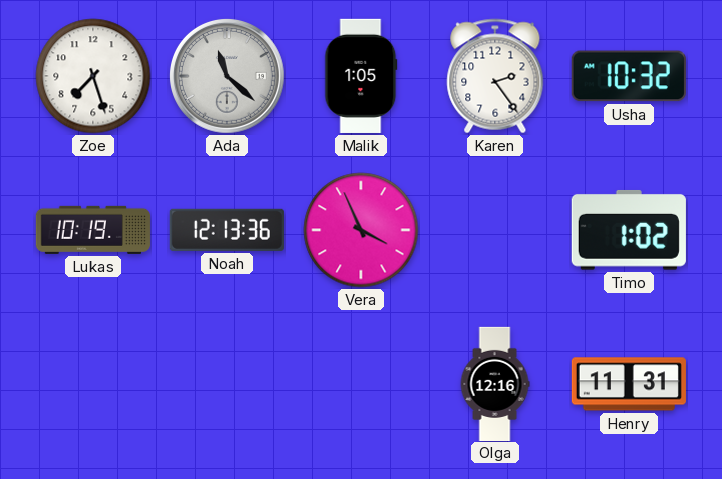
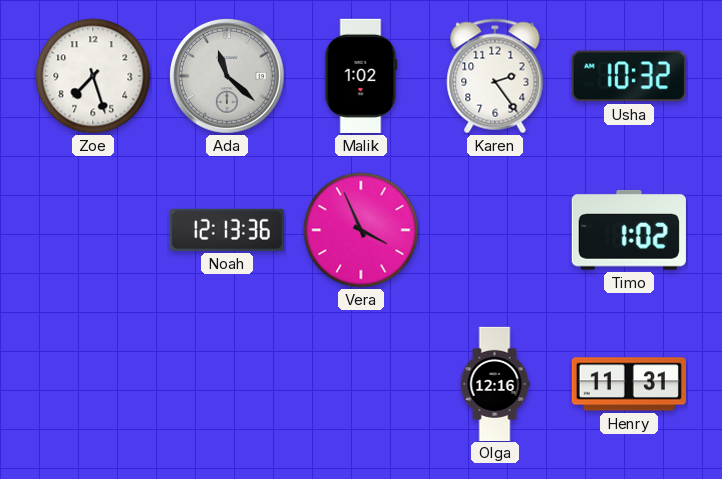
Malik: 1:05 -> 1:02 (361, 76)
Lukas: 10:19 -> none (93, 230)
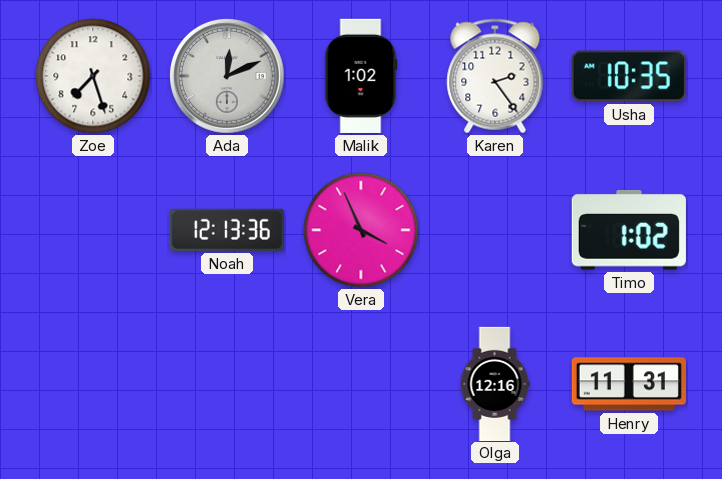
Ada: 11:22 -> 12:11 (227, 76)
Usha: 10:32 -> 10:35 (629, 76)
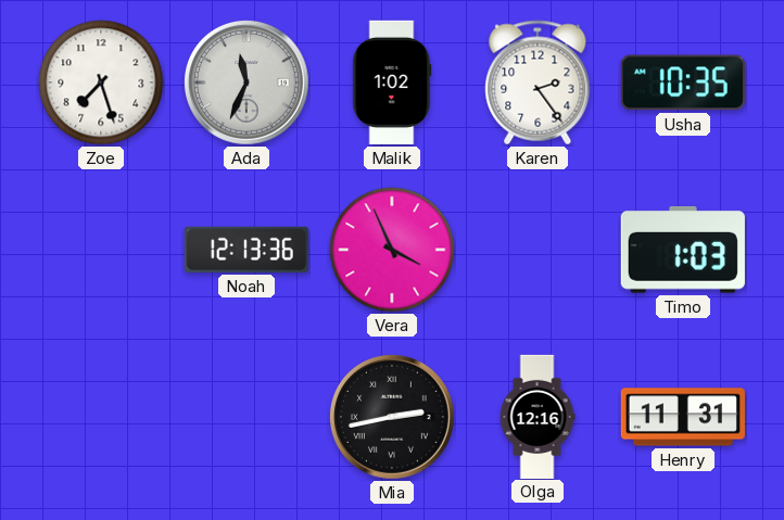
Ada: 12:11 -> 11:34 (246, 83)
Timo: 1:02 -> 1:03 (683, 250)
Mia: none -> 2:43 (392, 417)
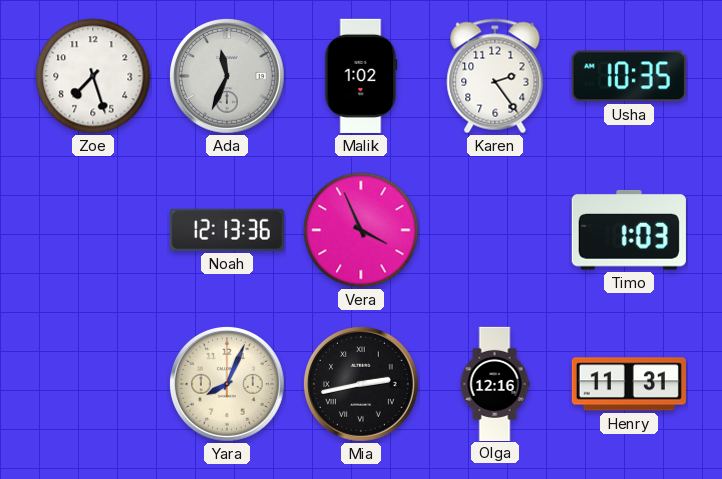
Yara: none -> 8:04 (227, 384)
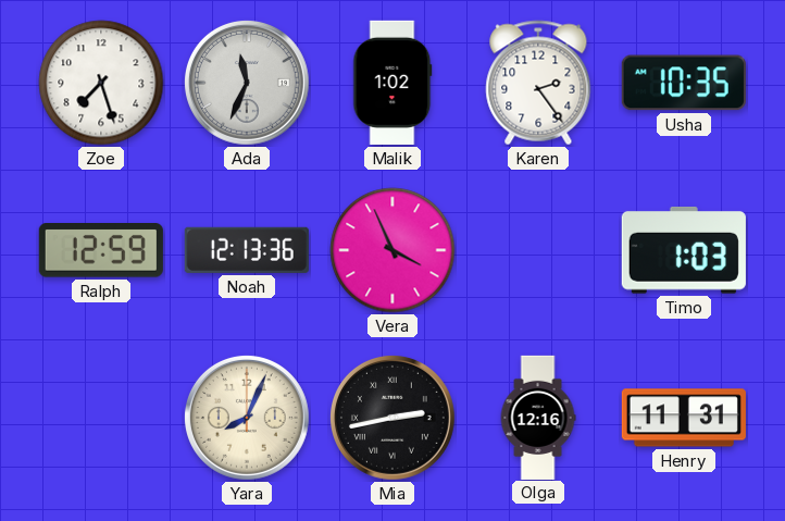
Ralph: none -> 12:59 (101, 251)
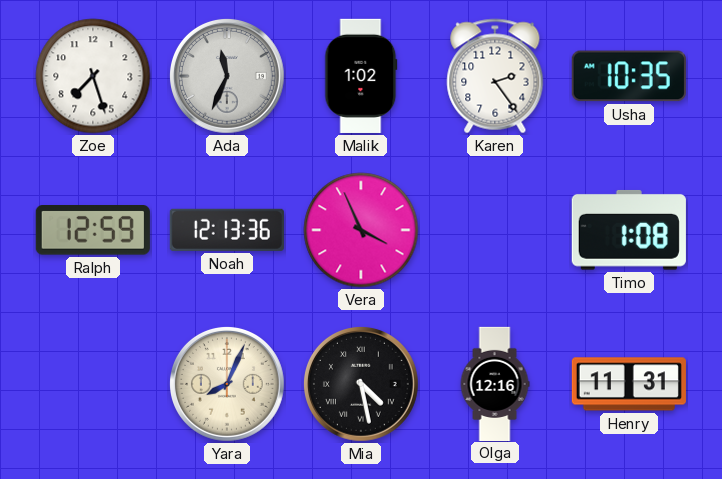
Timo: 1:03 -> 1:08 (629, 230)
Mia: 2:43 -> 4:28 (361, 384)
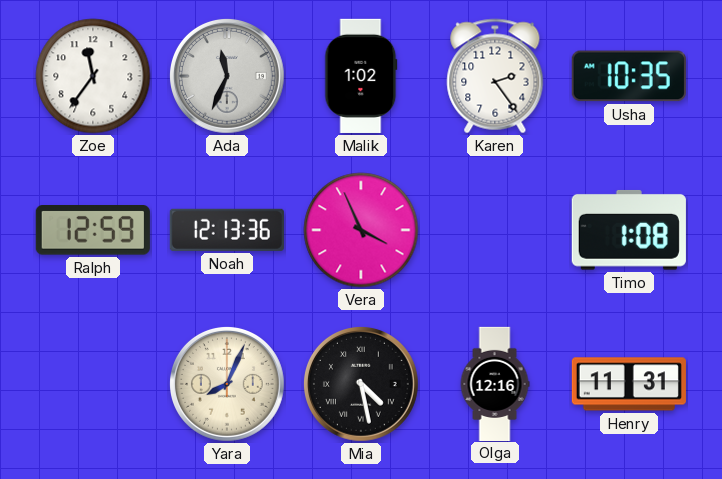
Zoe: 7:27 -> 11:36 (93, 76)
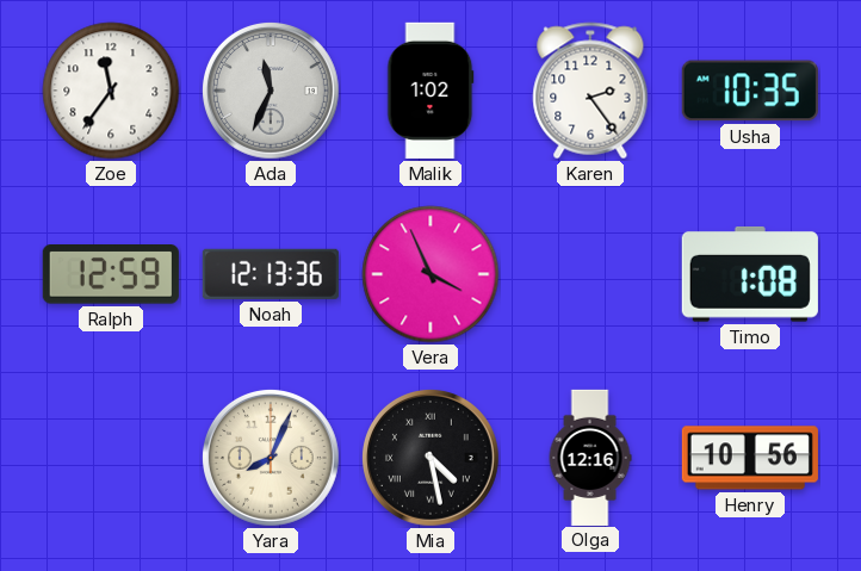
Henry: 11:31 -> 10:56 (750, 458)
